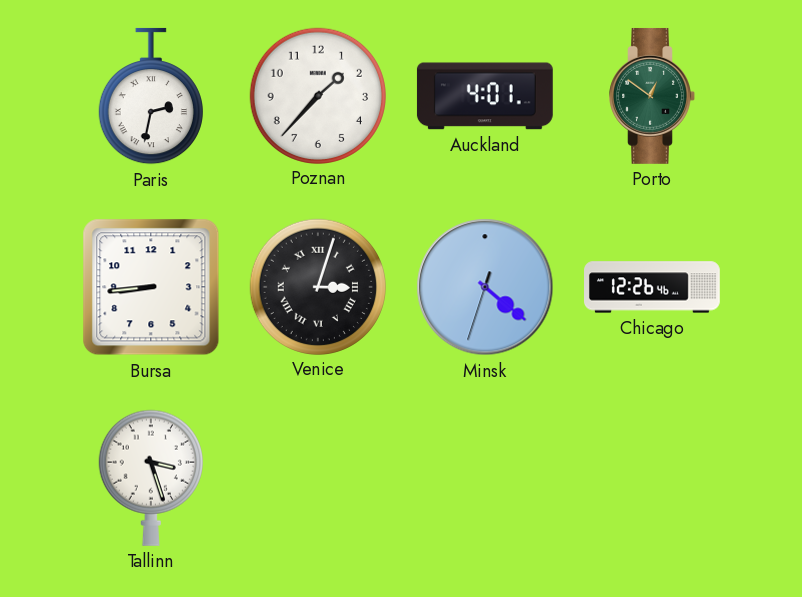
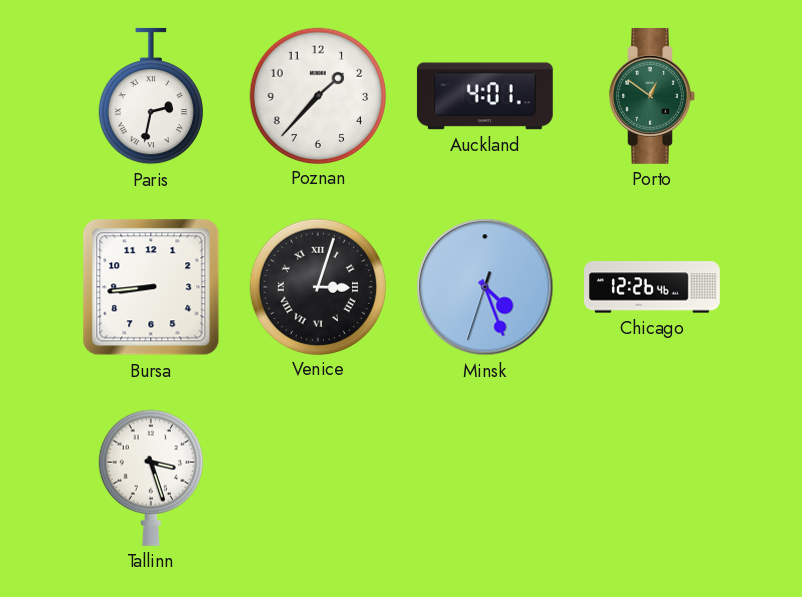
Minsk: 4:21 -> 4:26 (485, 287)
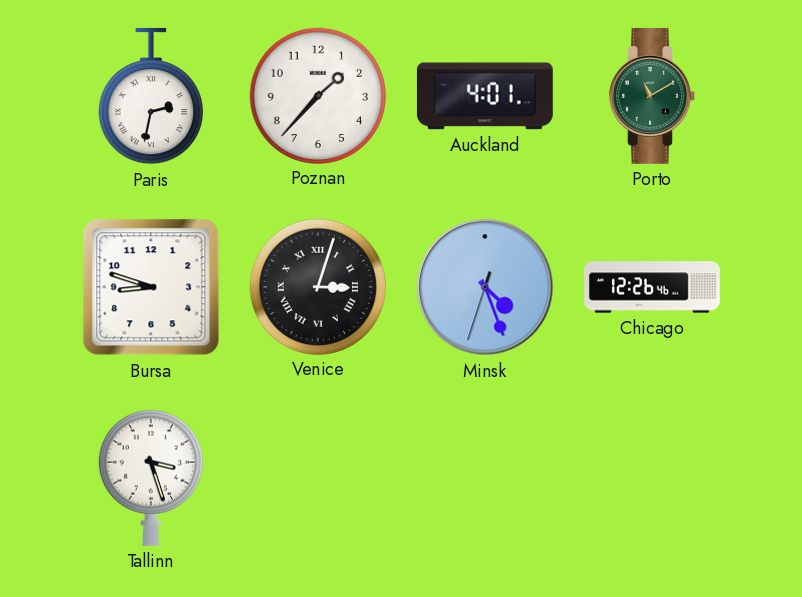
Porto: 12:51 -> 11:10 (652, 96)
Bursa: 8:44 -> 8:48 (151, 287)
